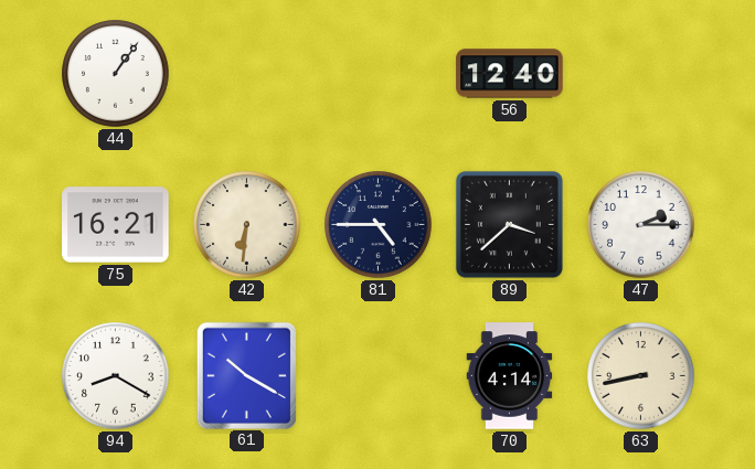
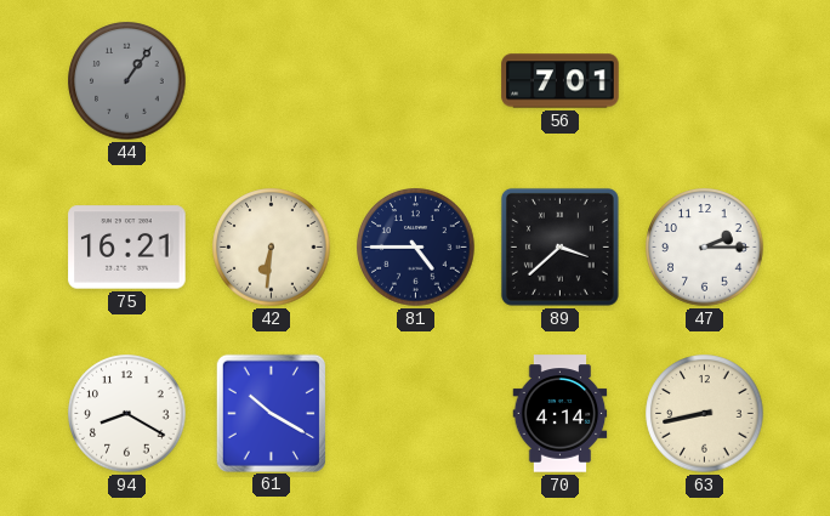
44 dial: white -> grey (127, 81)
56: 12:40 -> 7:01 (561, 81)
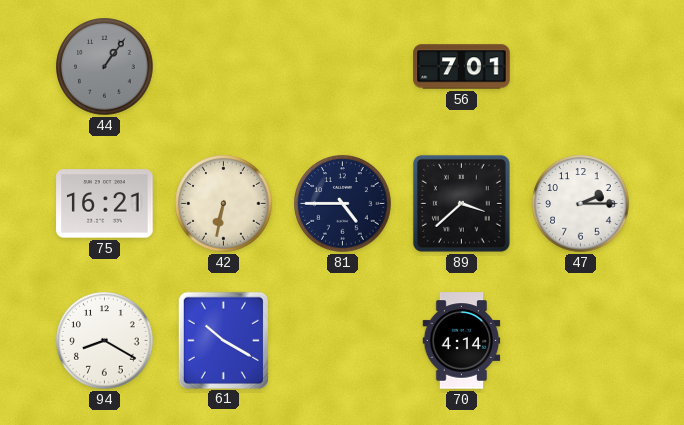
42: 6:31 -> 6:32 (224, 204)
63: 8:43 -> none (705, 414)
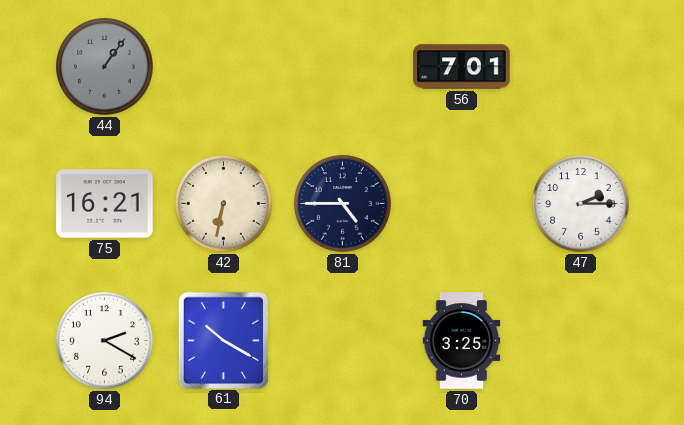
89: 3:38 -> none (461, 203)
94: 8:20 -> 2:20 (105, 341)
70: 4:14 -> 3:25 (462, 341)
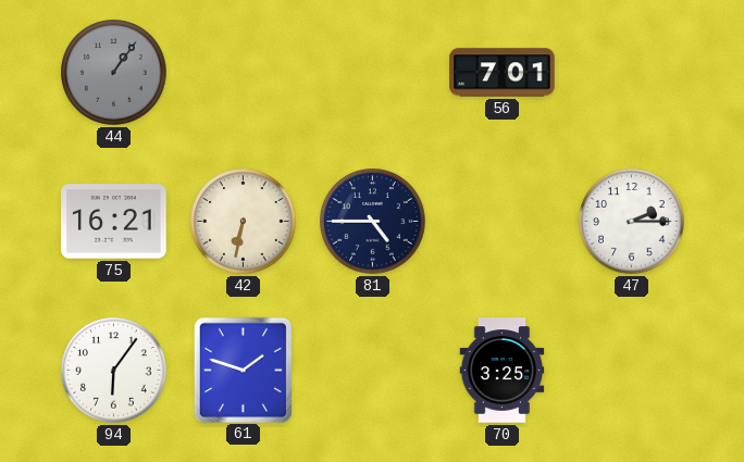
94: 2:20 -> 6:06 (114, 371)
61: 10:20 -> 1:48 (243, 370)
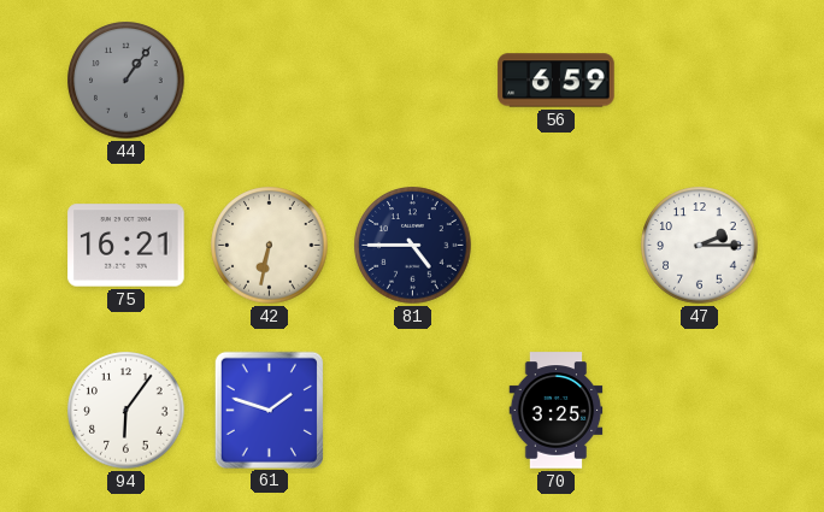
56: 7:01 -> 6:59 (557, 81)
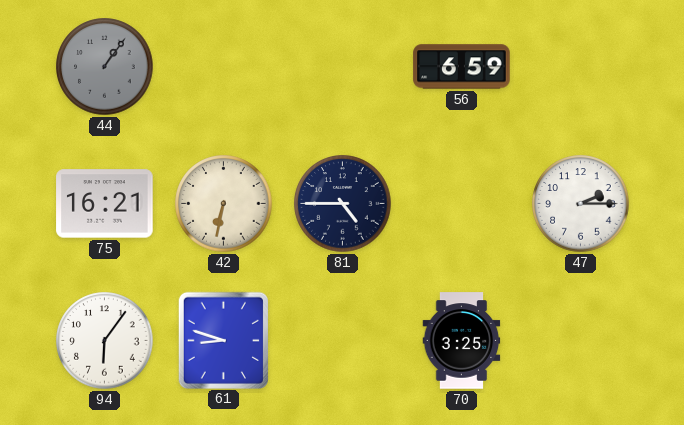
61: 1:48 -> 8:48 (223, 340)
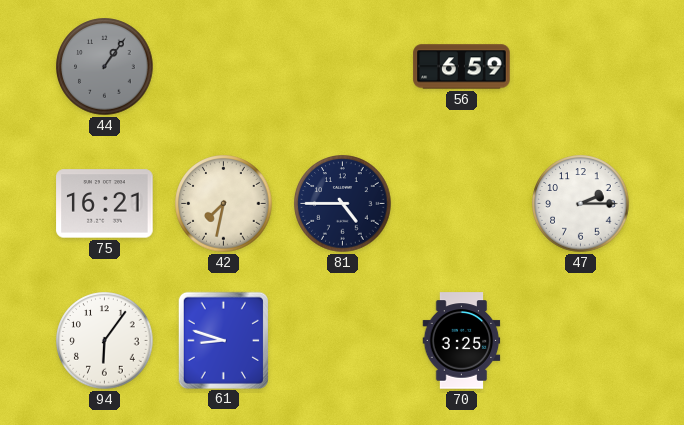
42: 6:32 -> 7:32 (224, 204)
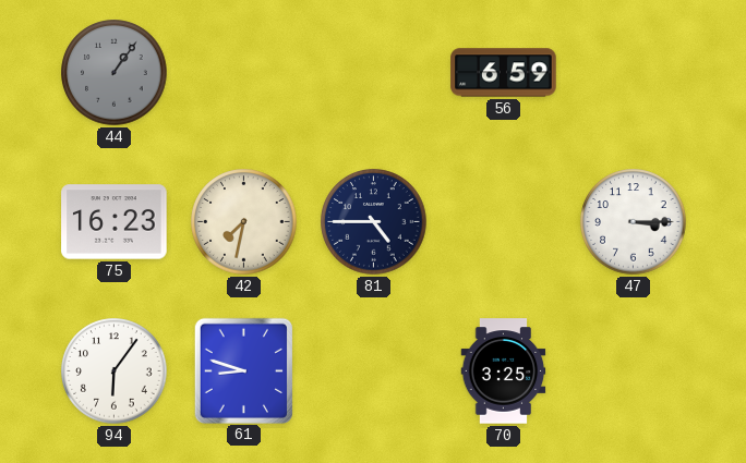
75: 16:21 -> 16:23 (115, 222)
47: 2:15 -> 3:15 (634, 222)
